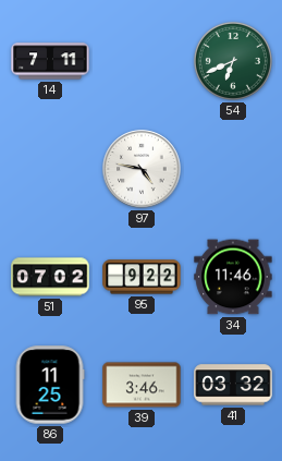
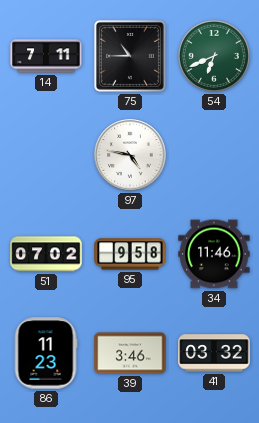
75: none -> 10:45 (130, 56)
95: 9:22 -> 9:58 (130, 254)
86: 11:25 -> 11:23 (46, 353)
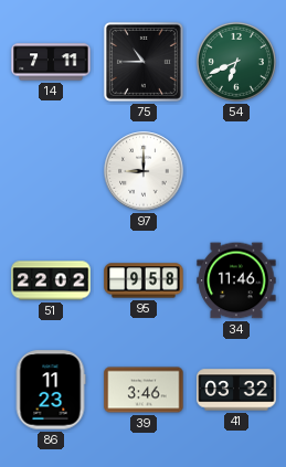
97: 4:47 -> 9:00 (144, 171)
51: 07:02 -> 22:02 (51, 280)
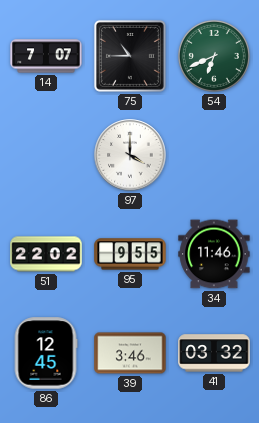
14: 7:11 -> 7:07 (46, 56)
97: 9:00 -> 4:00 (130, 155)
95: 9:58 -> 9:55 (130, 254)
86: 11:23 -> 12:45 (46, 353)
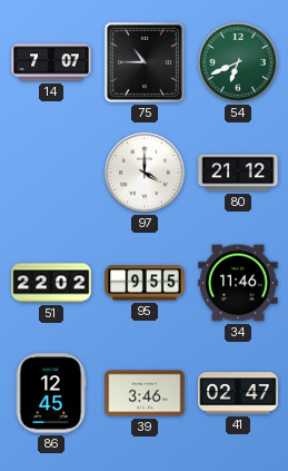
80: none -> 21:12 (238, 173)
41: 03:32 -> 02:47 (238, 393)
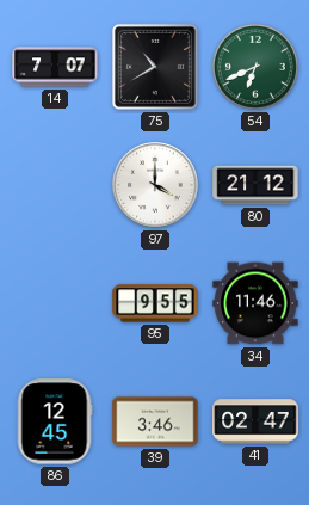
75: 10:45 -> 10:40 (155, 67)
51: 22:02 -> none (51, 283)
